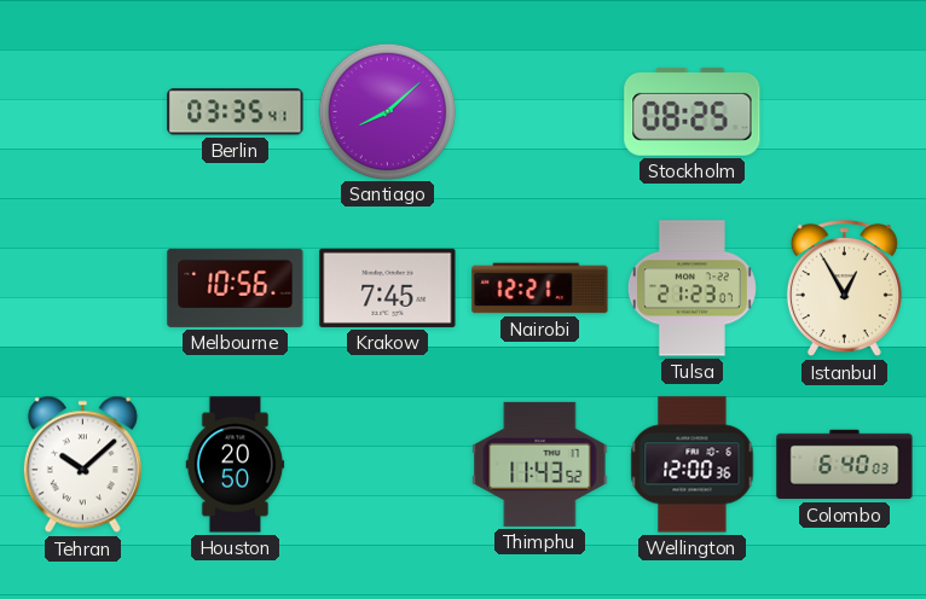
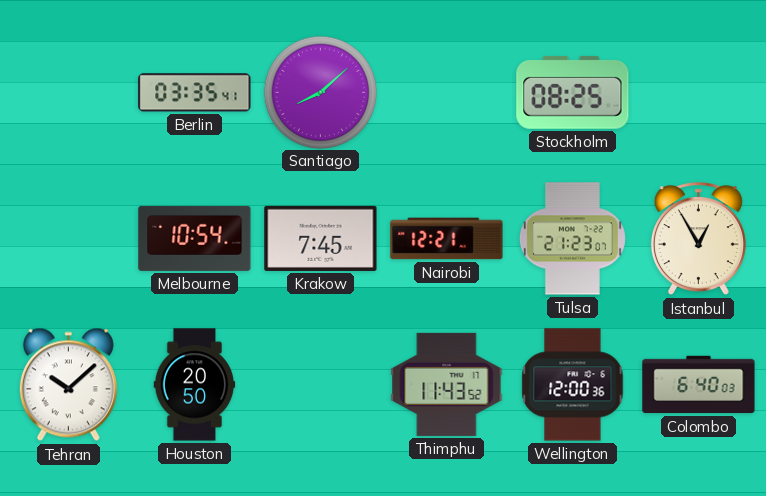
Melbourne: 10:56 -> 10:54 (195, 238)
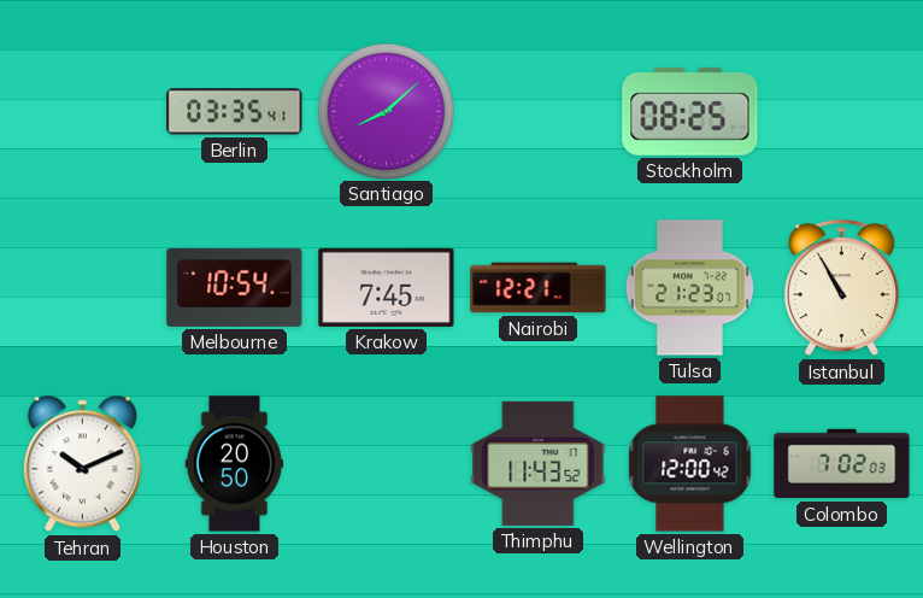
Istanbul: 12:55 -> 10:55 (841, 288)
Tehran: 10:08 -> 10:11 (82, 464)
Wellington: 12:00:36 -> 12:00:42 (690, 464)
Colombo: 6:40 -> 7:02 (842, 464)
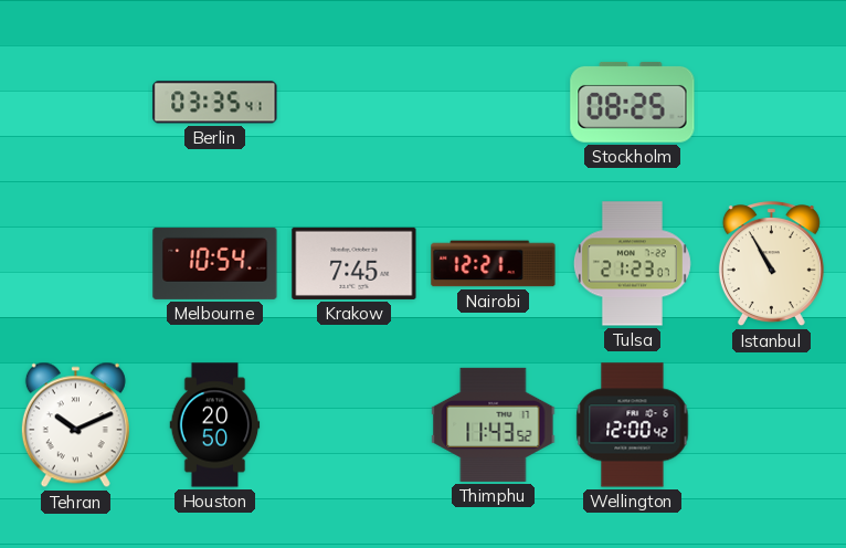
Santiago: 8:08 -> none (386, 111)
Colombo: 7:02 -> none (842, 464)
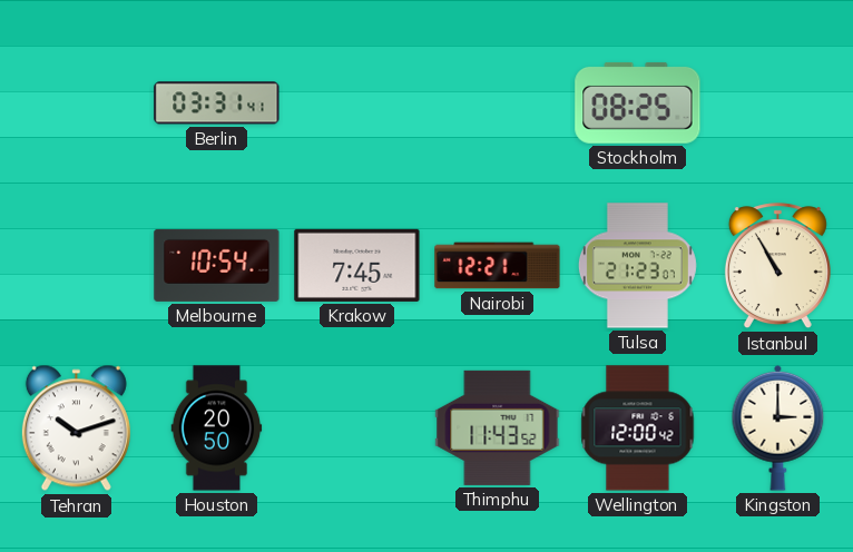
Berlin: 03:35 -> 03:31 (217, 103)
Tehran: 10:11 -> 10:12 (76, 428)
Kingston: none -> 3:00 (778, 427)
